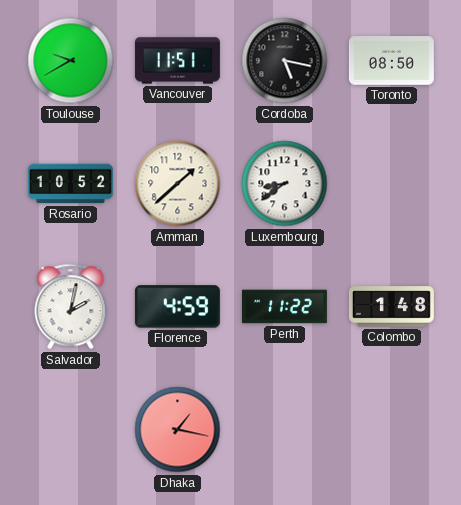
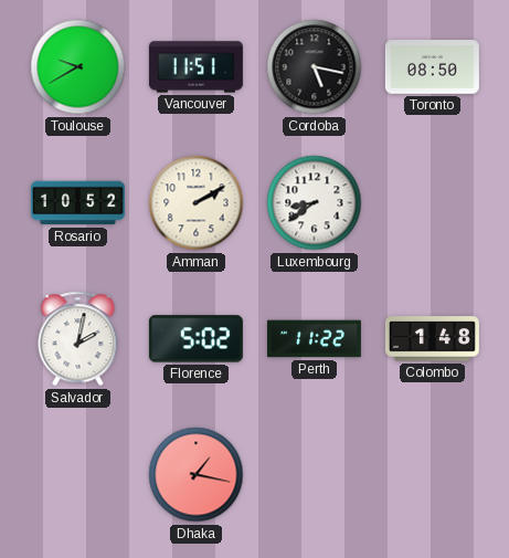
Amman: 1:38 -> 2:10 (197, 203)
Florence: 4:59 -> 5:02 (195, 339)
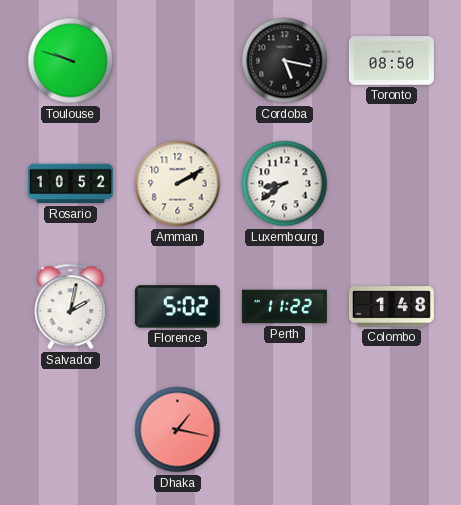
Toulouse: 9:40 -> 9:48 (71, 61)
Vancouver: 11:51 -> none (195, 67)
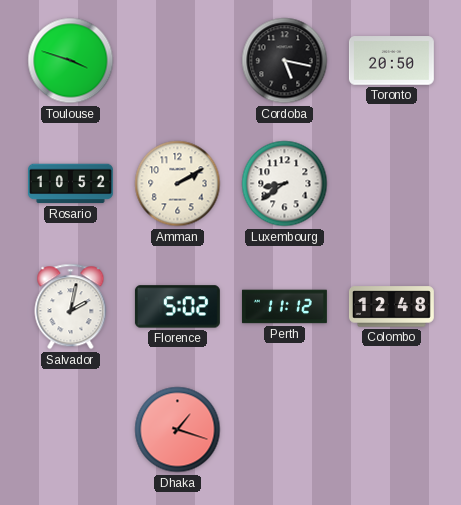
Toulouse: 9:48 -> 3:48 (71, 61)
Toronto: 08:50 -> 20:50 (391, 61)
Perth: 11:22 -> 11:12 (284, 307)
Colombo: 1:48 -> 12:48 (391, 307)
Dhaka: 1:17 -> 1:18 (178, 430)
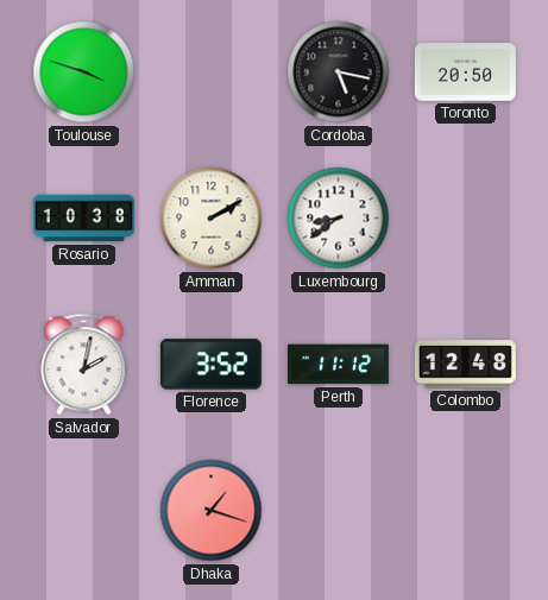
Rosario: 10:52 -> 10:38 (83, 219)
Florence: 5:02 -> 3:52 (210, 365)
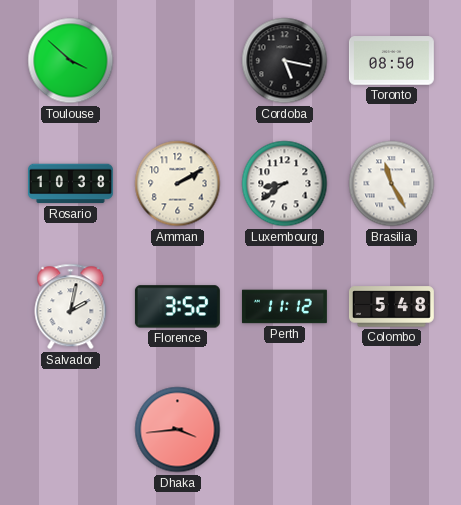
Toulouse: 3:48 -> 3:52 (71, 61)
Toronto: 20:50 -> 08:50 (391, 61)
Brasilia: none -> 11:25 (392, 184)
Colombo: 12:48 -> 5:48 (391, 307)
Dhaka: 1:18 -> 3:44 (178, 430)
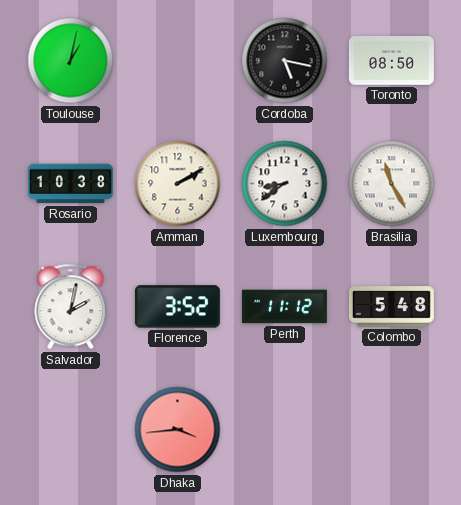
Toulouse: 3:52 -> 1:02 (71, 61)
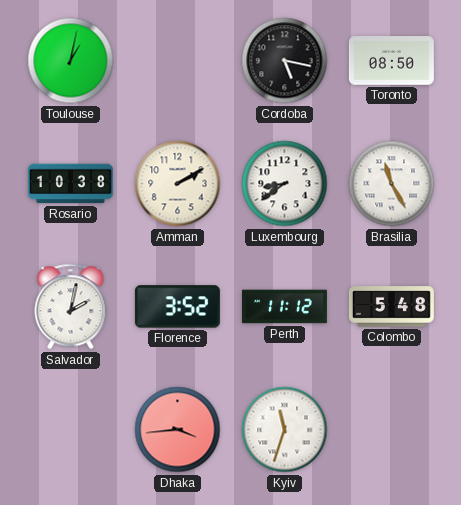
Kyiv: none -> 11:33 (285, 430)
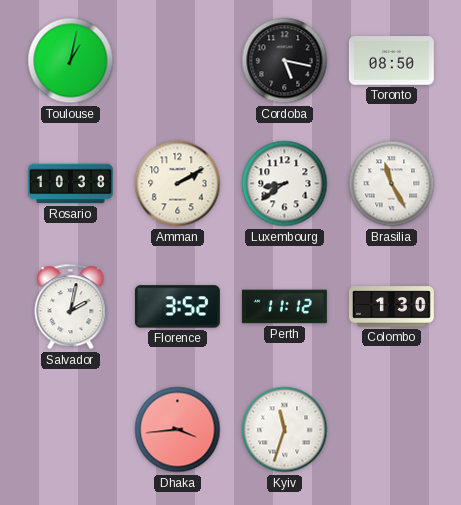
Colombo: 5:48 -> 1:30 (391, 307)
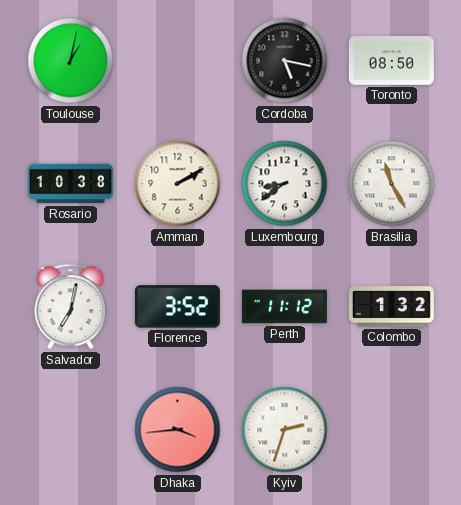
Salvador: 2:02 -> 7:02 (71, 307)
Colombo: 1:30 -> 1:32 (391, 307)
Kyiv: 11:33 -> 2:33 (285, 430)
